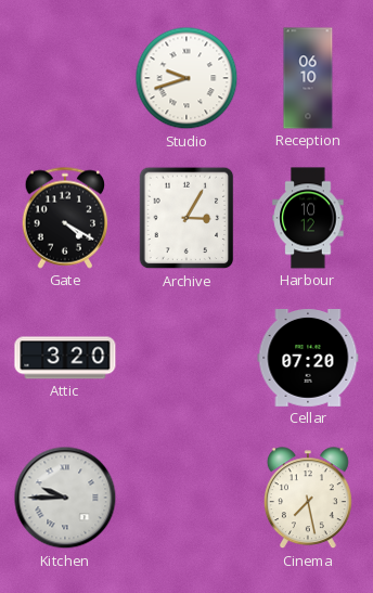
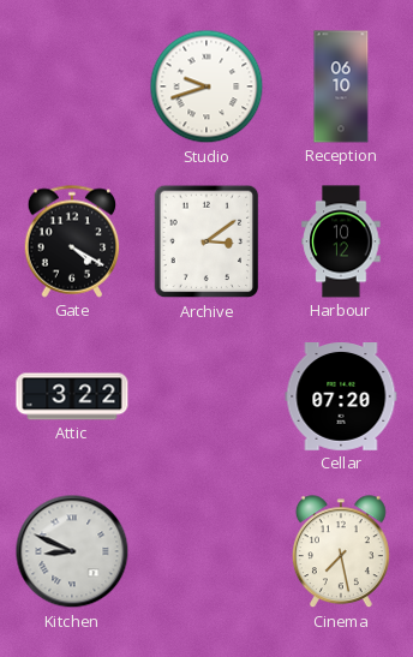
Archive: 3:05 -> 3:09 (206, 241)
Attic: 3:20 -> 3:22 (72, 396)
Kitchen: 9:45 -> 8:49 (72, 551)
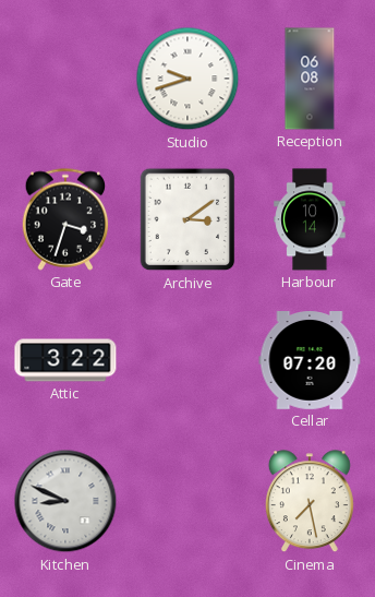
Reception: 06:10 -> 06:08 (310, 79)
Gate: 4:20 -> 3:33 (65, 219)
Harbour: 10:12 -> 10:14 (310, 219)
